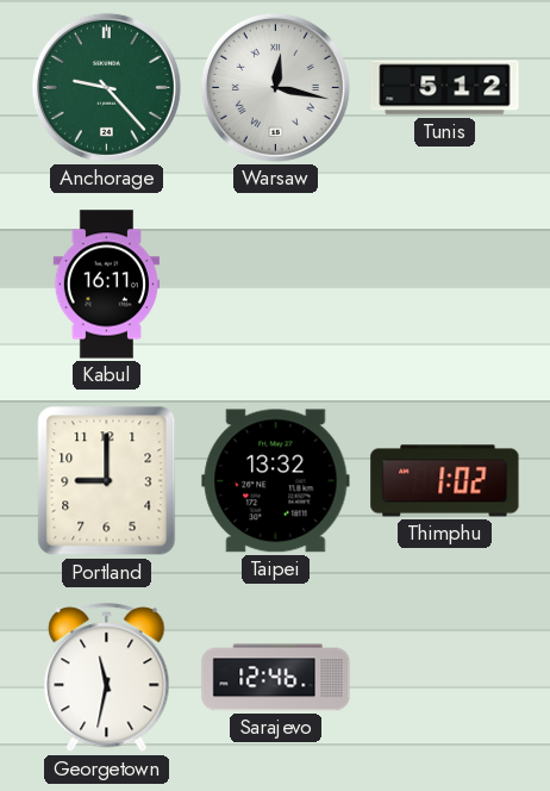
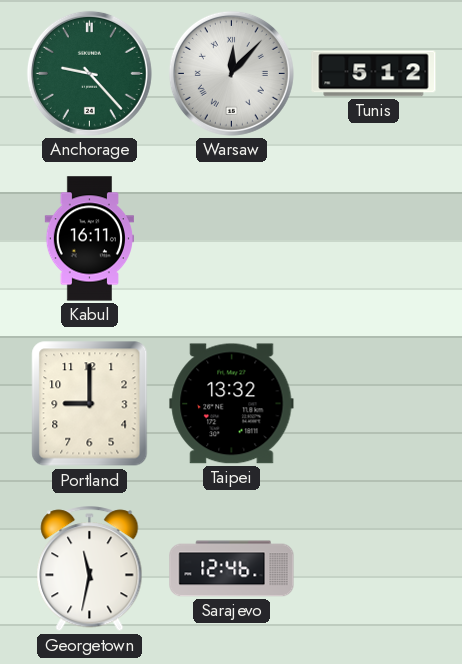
Warsaw: 12:17 -> 12:07 (231, 73)
Thimphu: 1:02 -> none (445, 481)
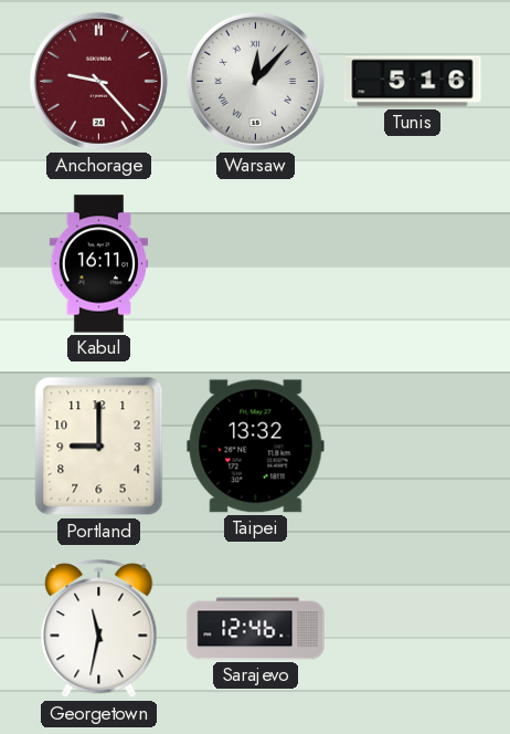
Anchorage dial: green -> burgundy (98, 81)
Tunis: 5:12 -> 5:16 (413, 82)
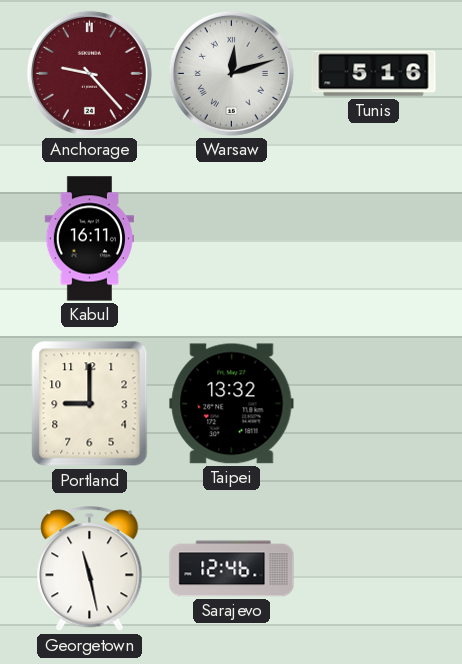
Warsaw: 12:07 -> 12:12 (231, 73)
Georgetown: 11:32 -> 11:28 (90, 569)
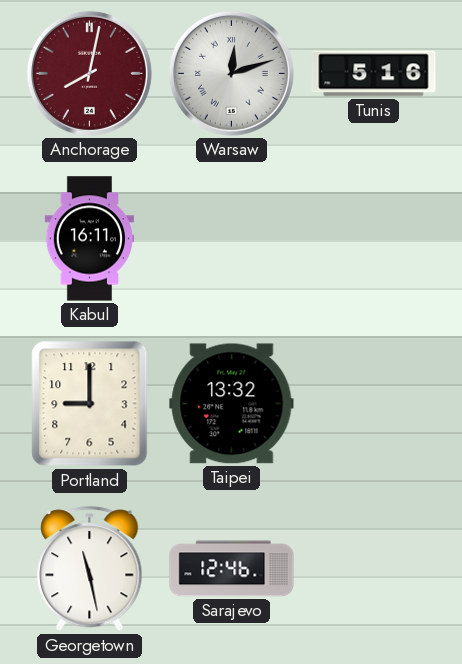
Anchorage: 9:23 -> 8:02 (89, 73)
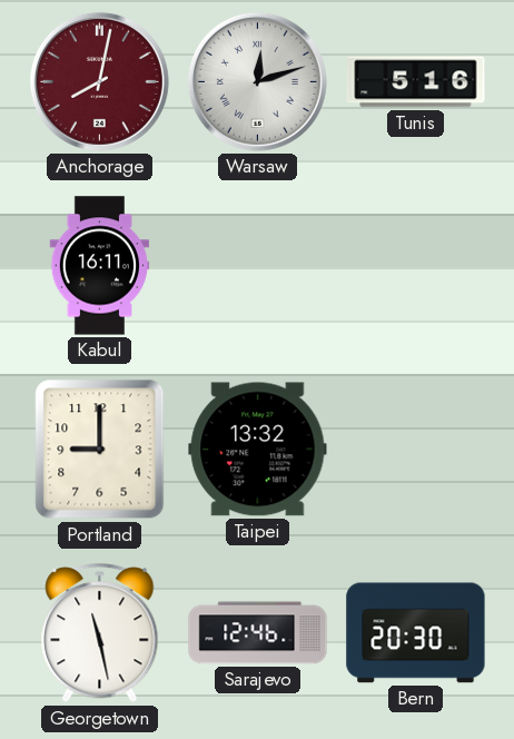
Bern: none -> 20:30 (416, 633)
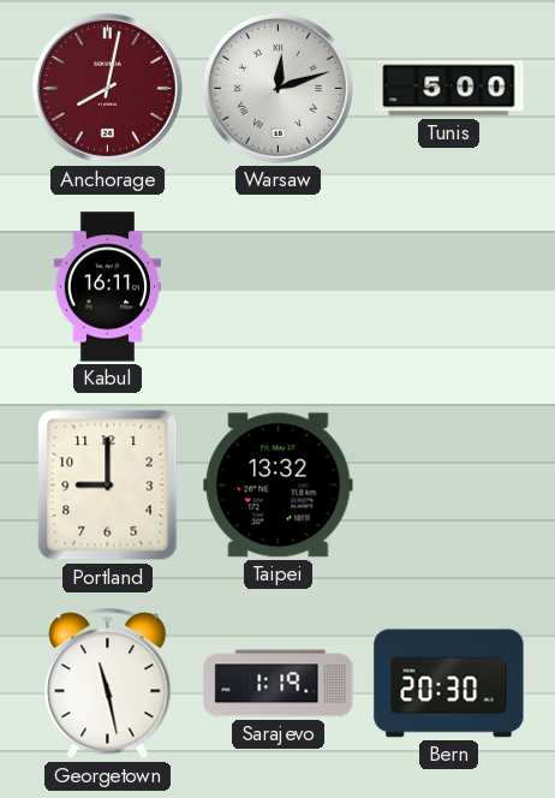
Tunis: 5:16 -> 5:00 (449, 89)
Sarajevo: 12:46 -> 1:19 (279, 684)
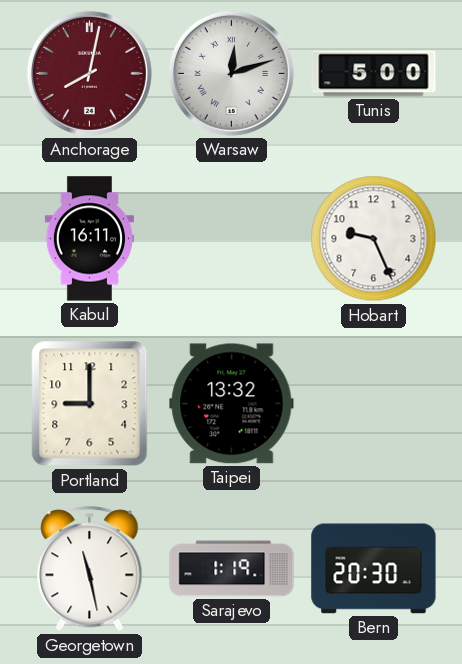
Hobart: none -> 9:26 (374, 239)
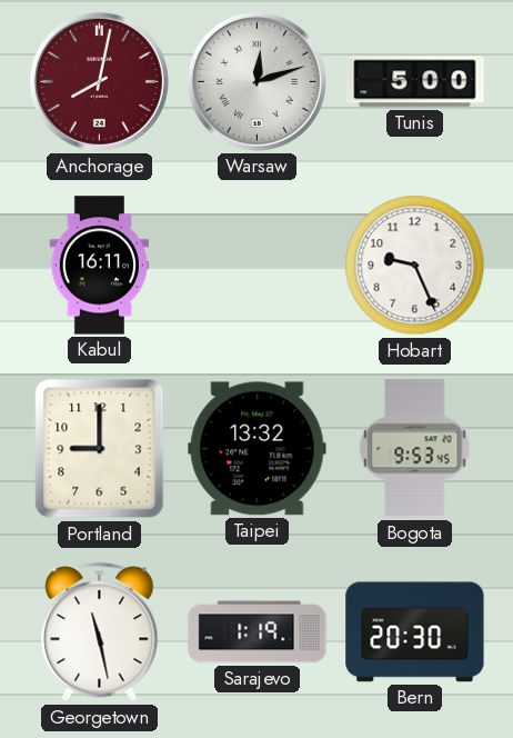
Bogota: none -> 9:53 (415, 449)
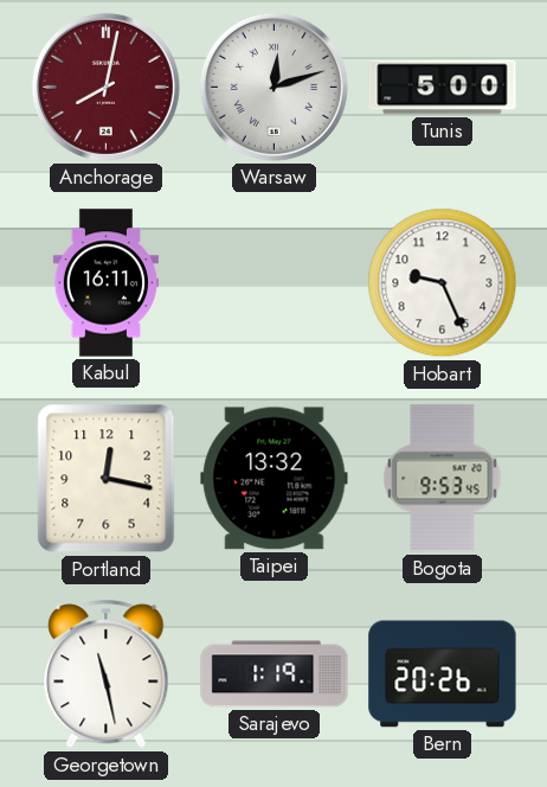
Portland: 9:00 -> 12:17 (107, 479)
Bern: 20:30 -> 20:26 (443, 674)
